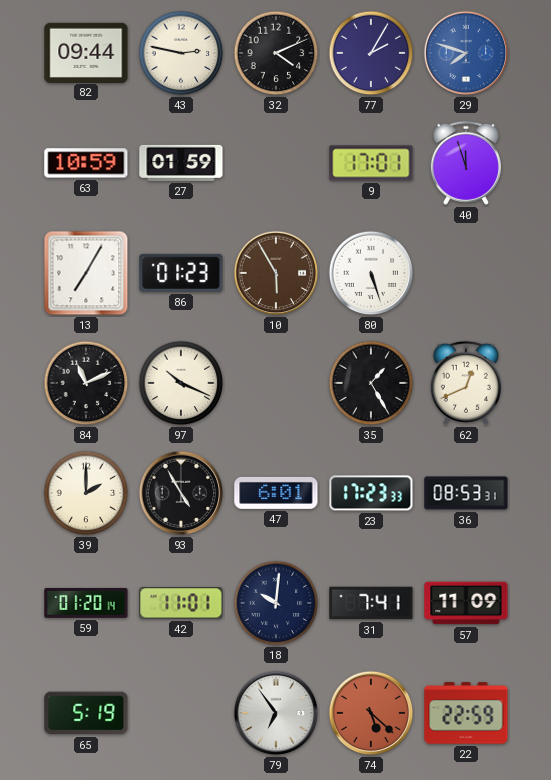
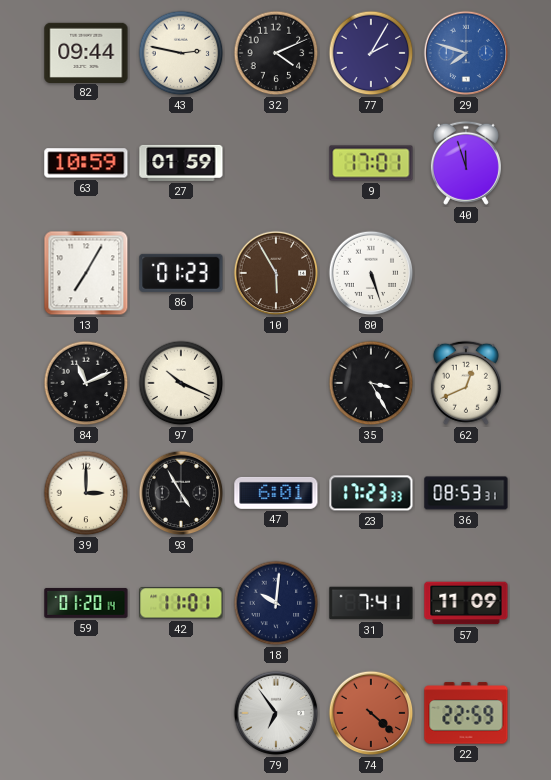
35: 1:25 -> 3:25 (371, 383)
39: 2:00 -> 3:00 (86, 493)
65: 5:19 -> none (86, 713)
74: 5:22 -> 4:22 (371, 713)
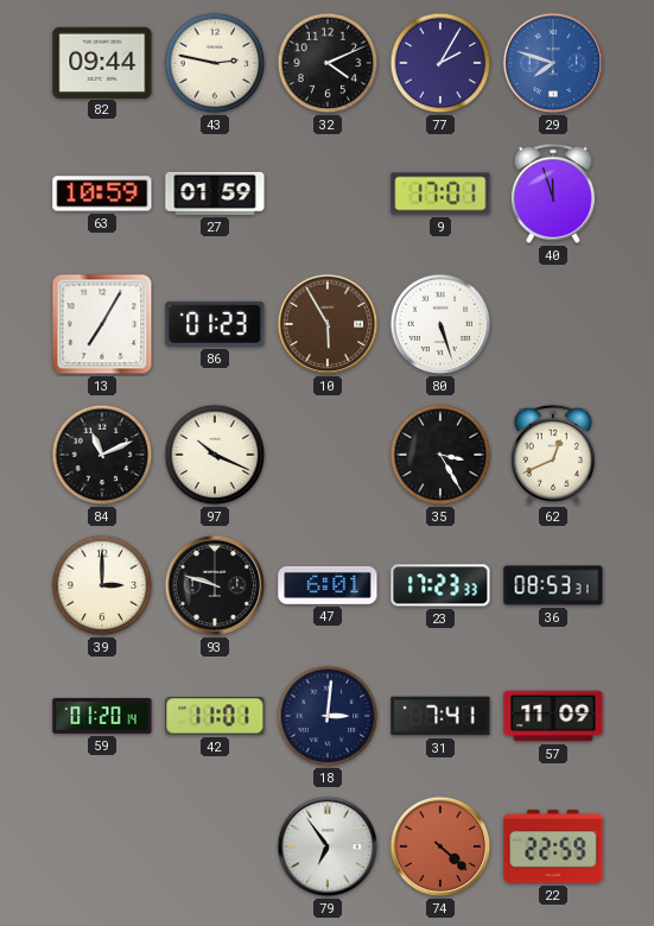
93: 4:55 -> 9:48 (215, 585)
18: 10:01 -> 3:01 (328, 716)
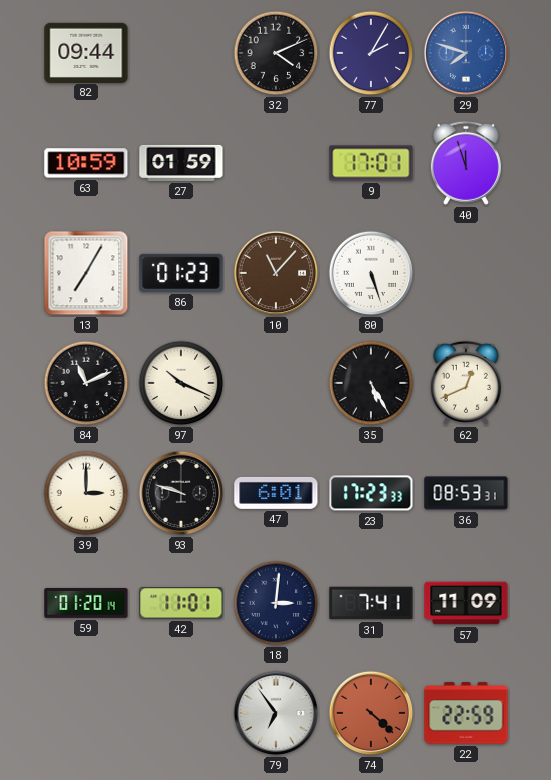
43: 2:47 -> none (215, 63)
10: 5:55 -> 11:07 (276, 273)
35: 3:25 -> 5:25 (371, 383)
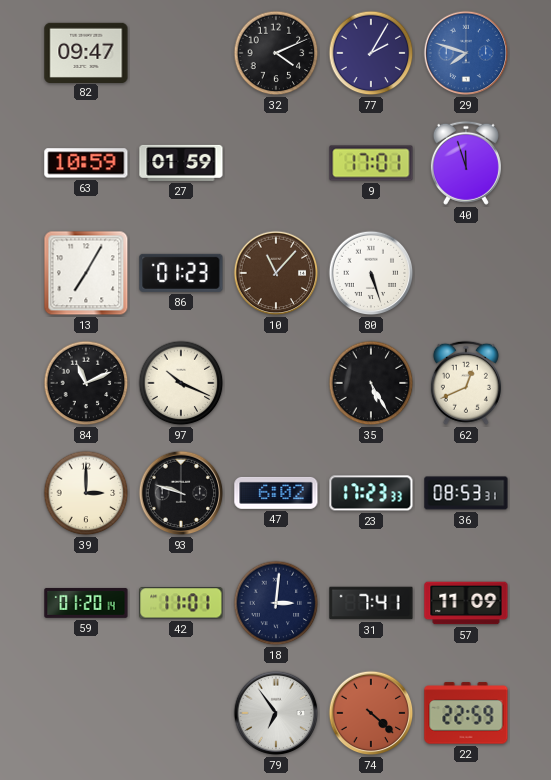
82: 09:44 -> 09:47 (86, 52)
47: 6:01 -> 6:02 (276, 493)
